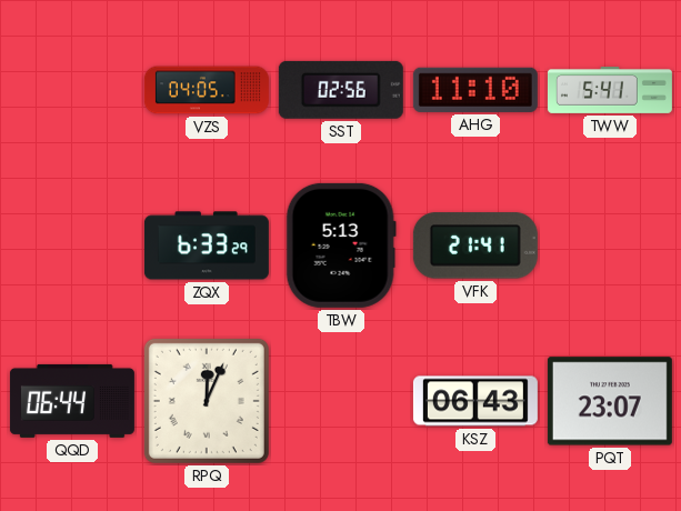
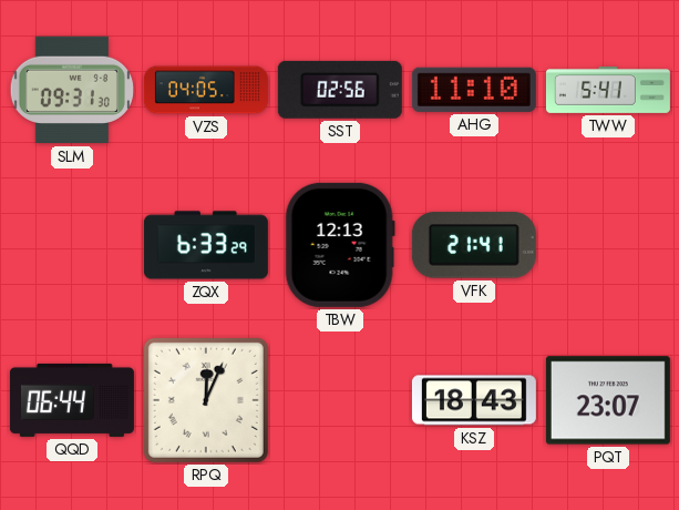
SLM: none -> 09:31 (71, 90)
TBW: 5:13 -> 12:13 (340, 245)
KSZ: 06:43 -> 18:43 (474, 400)
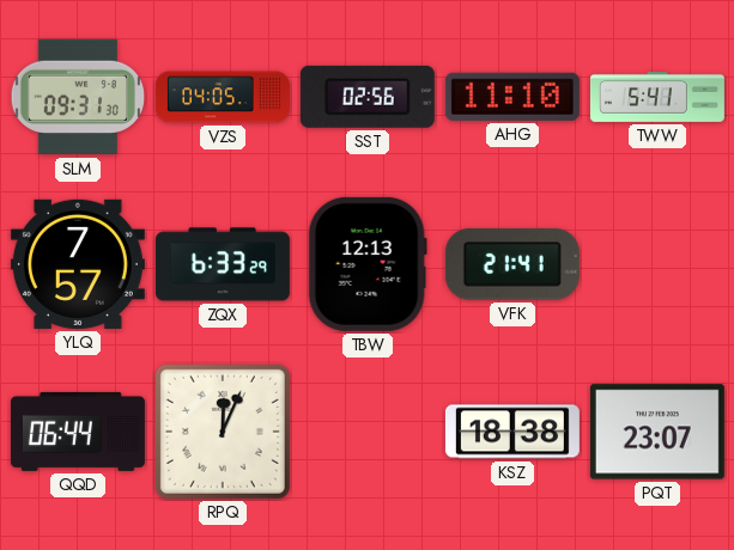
YLQ: none -> 7:57 (78, 264)
KSZ: 18:43 -> 18:38 (512, 432)
